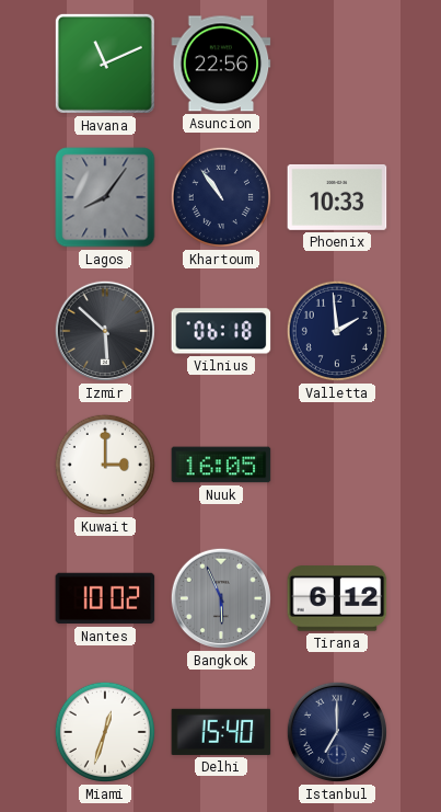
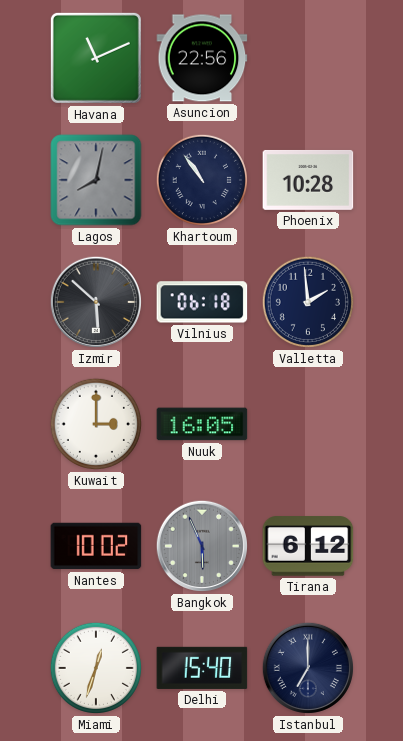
Lagos: 8:06 -> 8:02 (96, 180)
Phoenix: 10:33 -> 10:28 (308, 180)
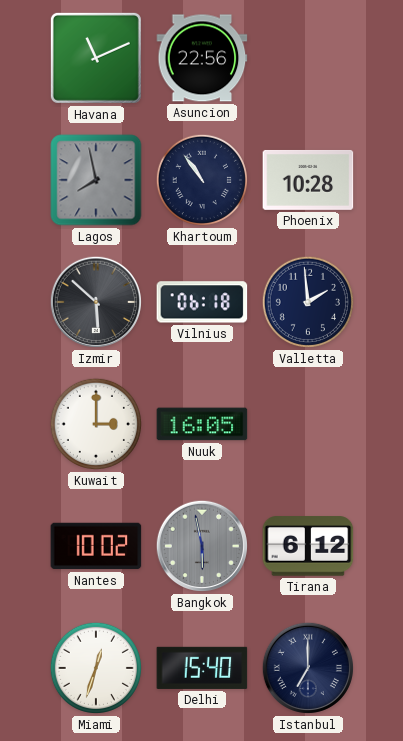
Lagos: 8:02 -> 7:58 (96, 180)
Bangkok: 5:56 -> 5:58 (202, 546)
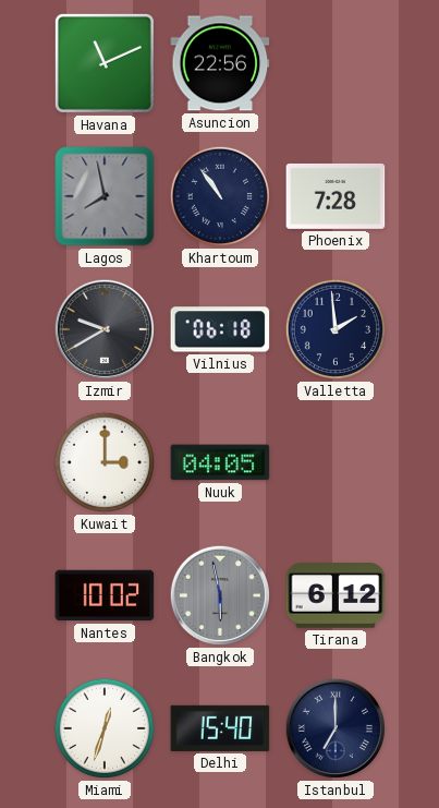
Phoenix: 10:28 -> 7:28 (336, 196)
Izmir: 5:52 -> 9:40 (105, 329)
Nuuk: 16:05 -> 04:05 (220, 462)
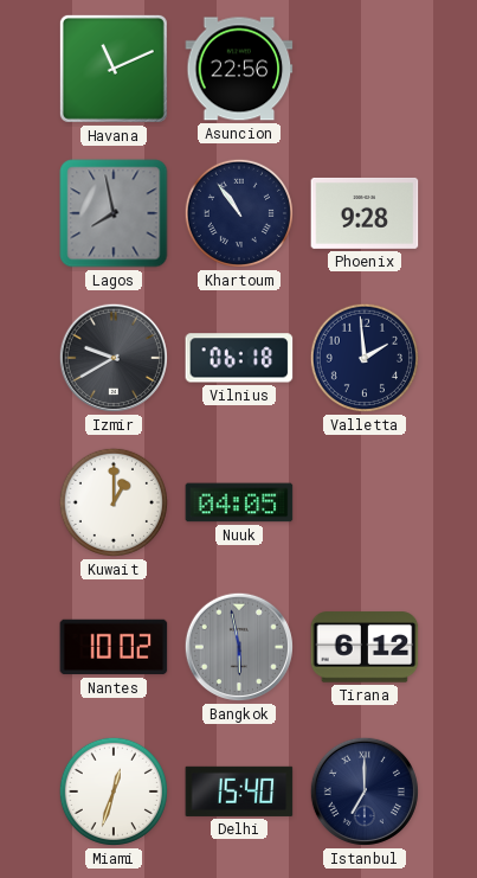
Phoenix: 7:28 -> 9:28 (365, 213)
Kuwait: 3:00 -> 1:00 (114, 502)
